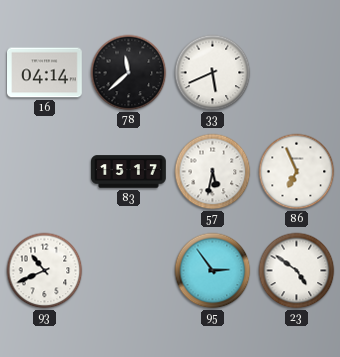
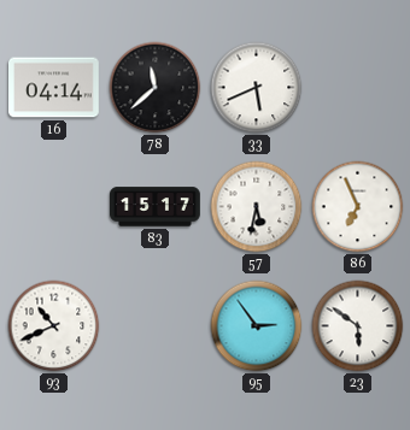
23: 4:51 -> 5:51 (358, 326)
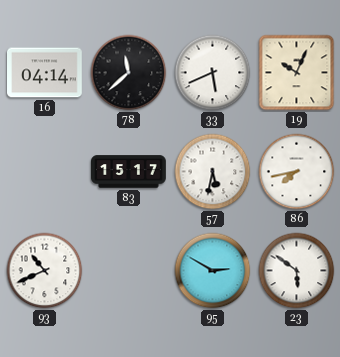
19: none -> 10:04 (297, 73)
86: 6:56 -> 7:43 (297, 172)
95: 2:54 -> 2:50 (213, 271)
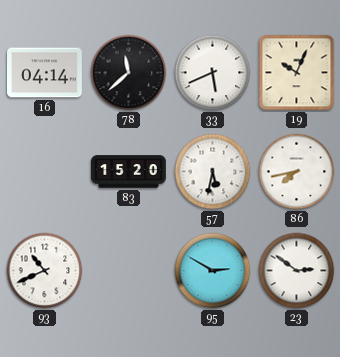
83: 15:17 -> 15:20 (129, 172)
23: 5:51 -> 2:51 (297, 271)
